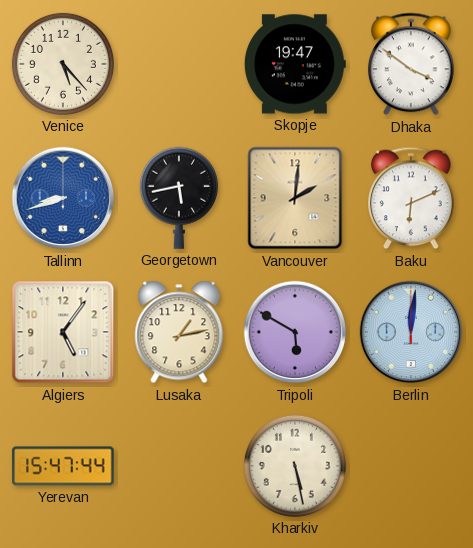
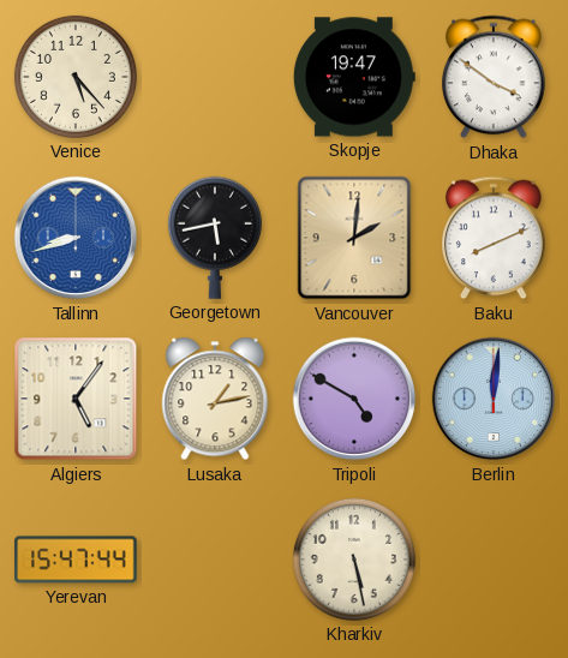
Baku: 6:11 -> 8:11 (494, 238)
Tripoli: 5:50 -> 4:50 (354, 399)
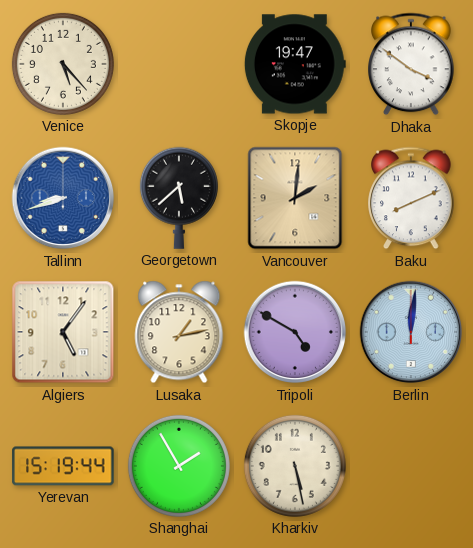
Georgetown: 5:43 -> 5:38 (179, 198)
Yerevan: 15:47 -> 15:19 (63, 466)
Shanghai: none -> 1:55 (179, 466)
